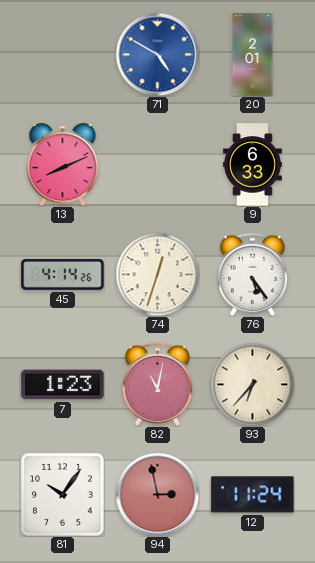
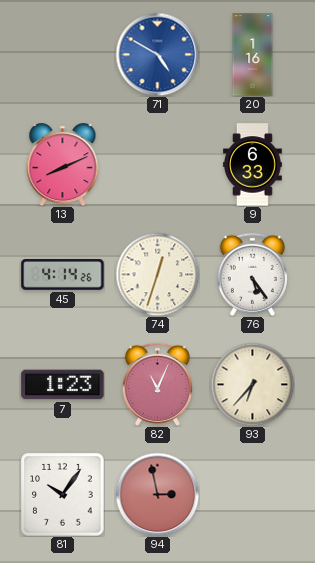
20: 2:01 -> 1:16 (253, 55)
82: 11:02 -> 11:04 (157, 384)
12: 11:24 -> none (253, 495)
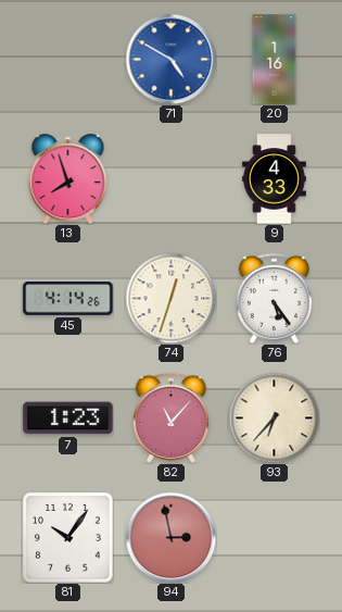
13: 8:11 -> 7:57 (68, 179)
9: 6:33 -> 4:33 (274, 179)
82: 11:04 -> 11:07 (170, 417)
